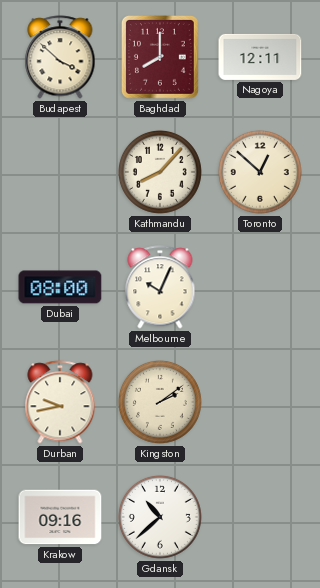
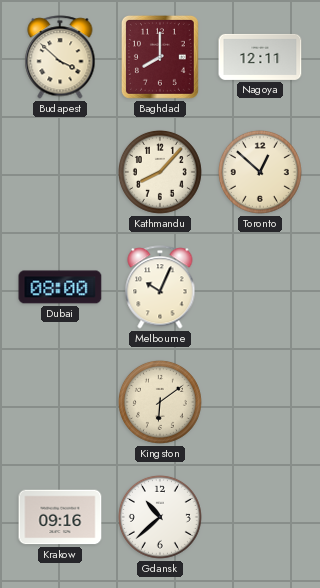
Durban: 9:43 -> none (60, 402)
Kingston: 2:09 -> 6:09 (160, 402)
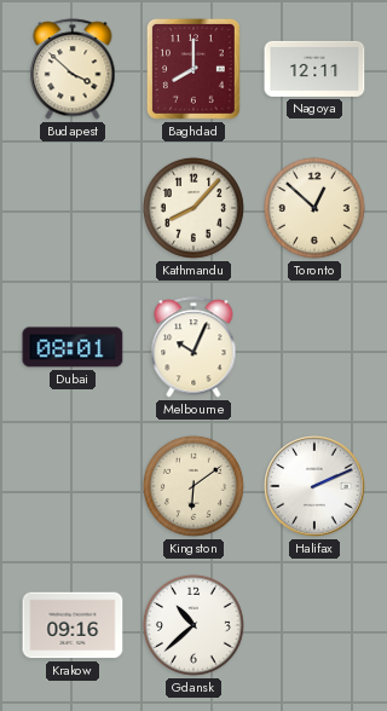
Dubai: 08:00 -> 08:01 (73, 347)
Halifax: none -> 2:11 (314, 486)
